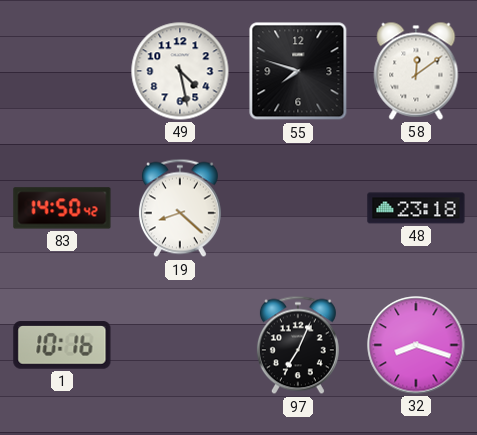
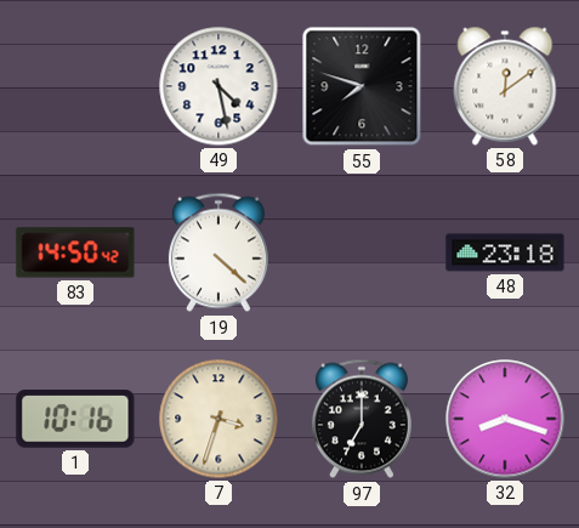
19: 8:22 -> 4:22 (218, 252)
7: none -> 3:33 (218, 419)
97: 7:04 -> 7:00 (362, 419)
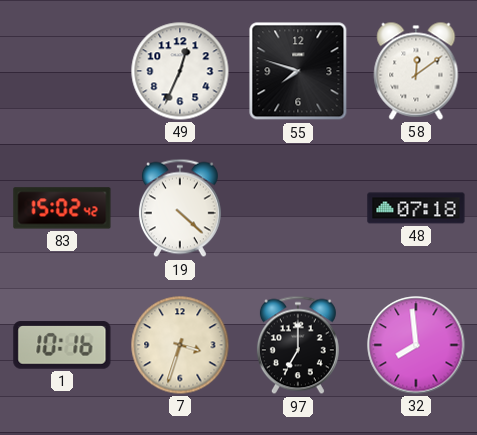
49: 4:28 -> 12:34 (180, 71)
83: 14:50 -> 15:02 (62, 208)
48: 23:18 -> 07:18 (416, 208)
32: 8:18 -> 7:59 (416, 345)
